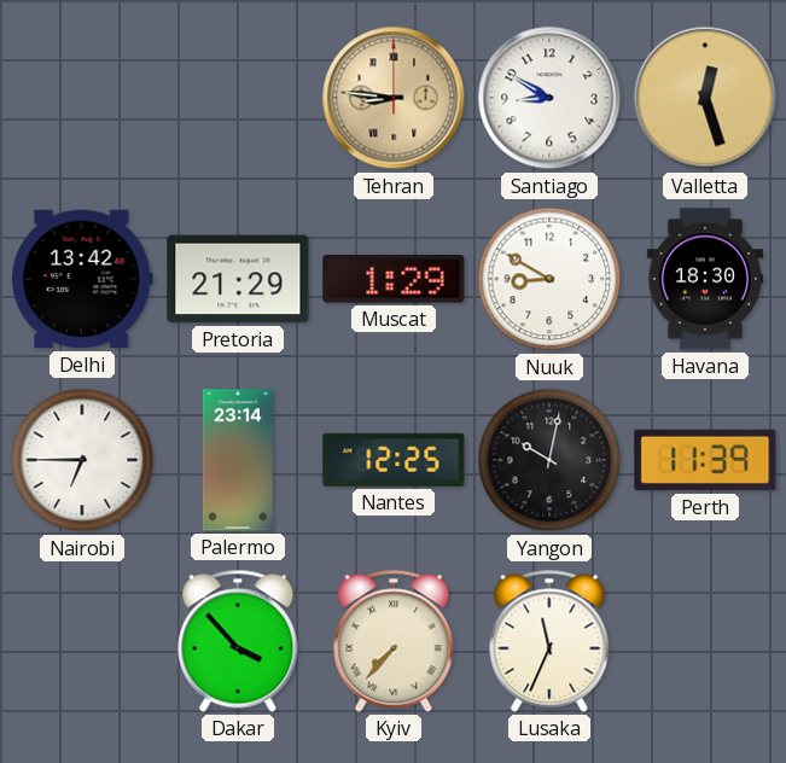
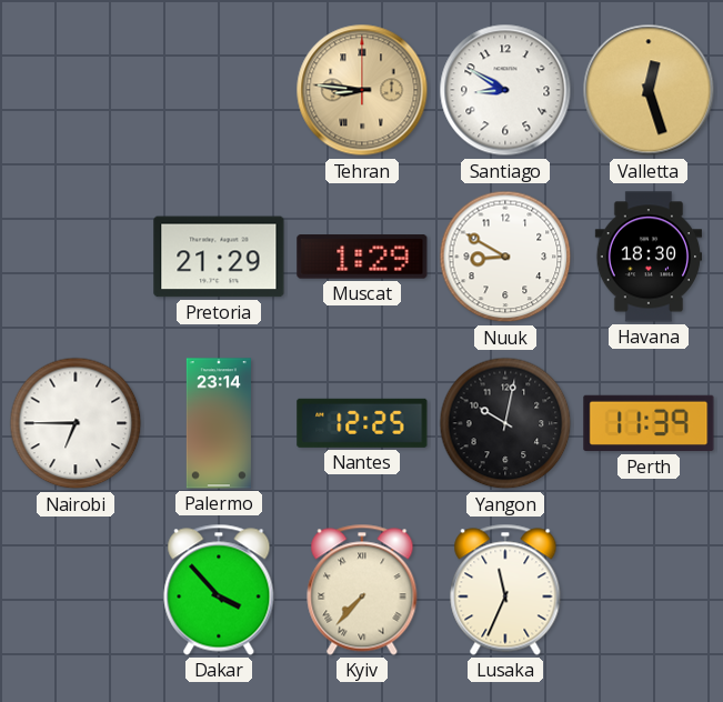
Delhi: 13:42 -> none (82, 279)
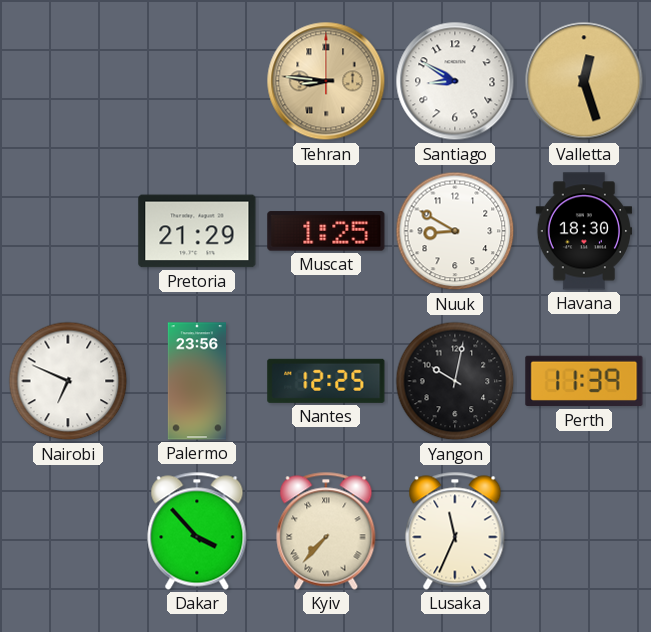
Muscat: 1:29 -> 1:25 (326, 231)
Nairobi: 6:45 -> 6:49 (68, 381)
Palermo: 23:14 -> 23:56 (197, 381)
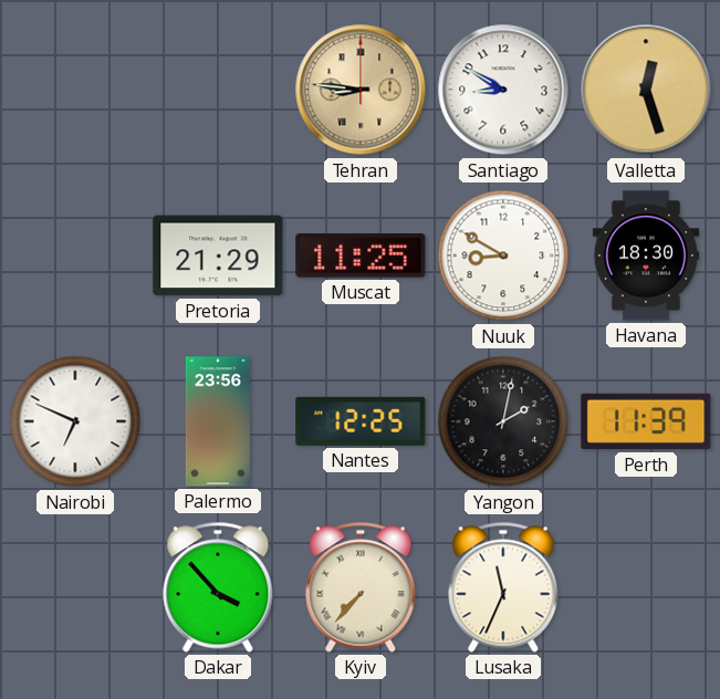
Muscat: 1:25 -> 11:25 (361, 255)
Yangon: 10:02 -> 2:02 (503, 421)
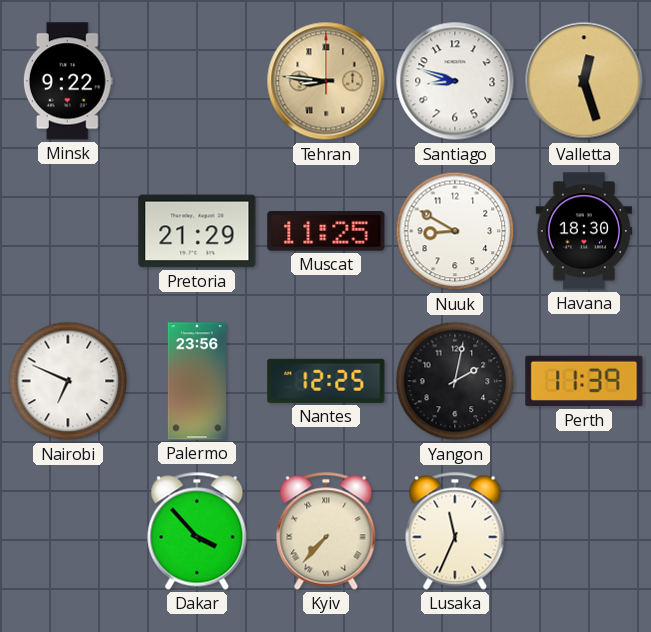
Minsk: none -> 9:22 (68, 81)
Santiago: 8:50 -> 8:48 (455, 81)
